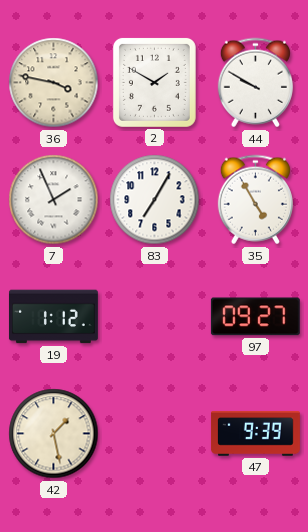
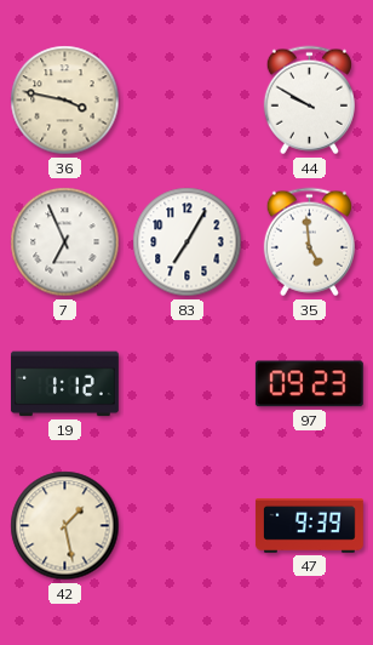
2: 1:50 -> none (154, 82)
7: 1:56 -> 6:56 (65, 242)
35: 4:55 -> 4:59 (309, 242)
97: 09:27 -> 09:23 (309, 384)
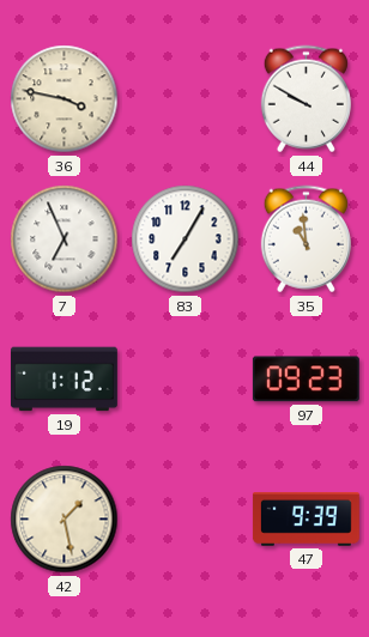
35: 4:59 -> 10:59 (306, 239)
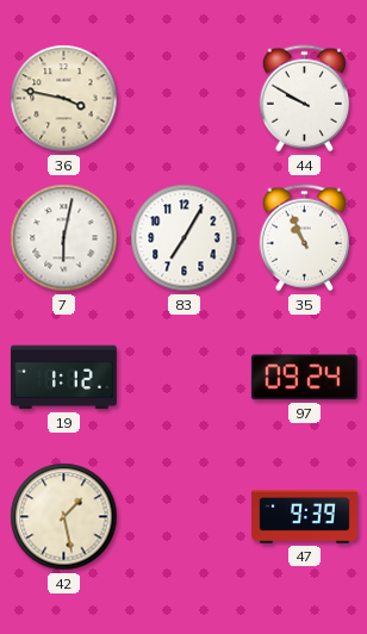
7: 6:56 -> 6:02 (64, 238)
35: 10:59 -> 10:56 (304, 238)
97: 09:23 -> 09:24 (304, 378)
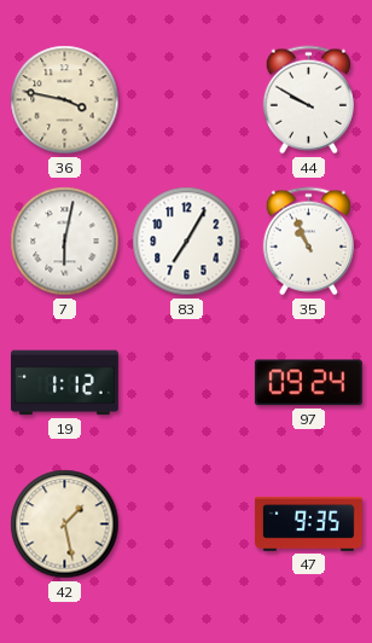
47: 9:39 -> 9:35 (308, 525)
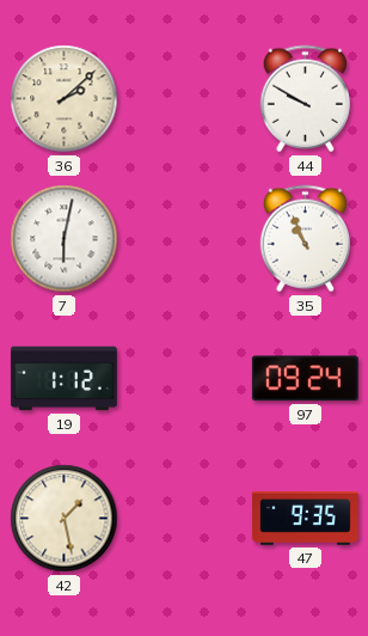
36: 3:47 -> 2:08 (65, 99)
83: 7:05 -> none (187, 242)
